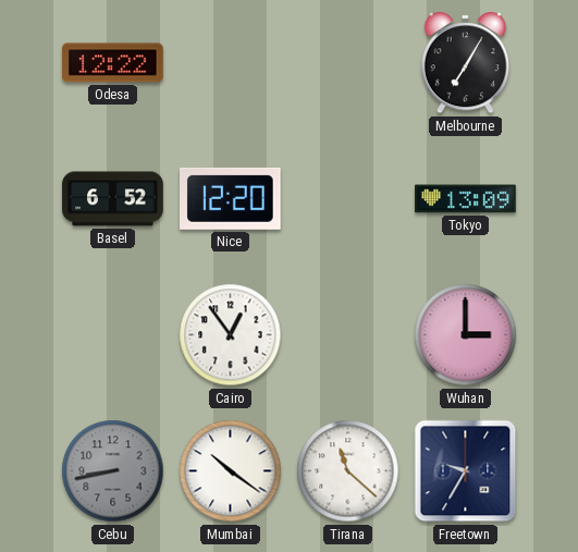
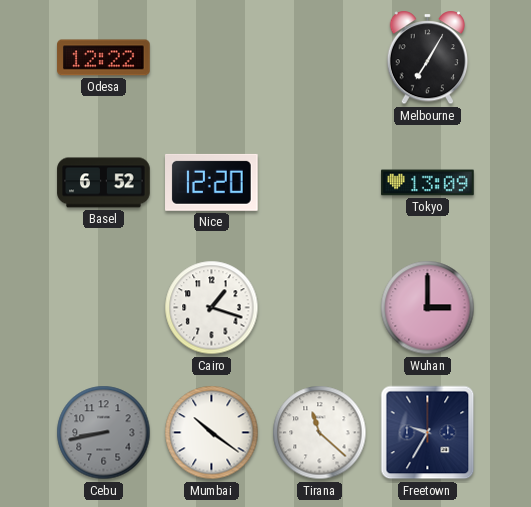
Cairo: 12:54 -> 1:18 (212, 308)
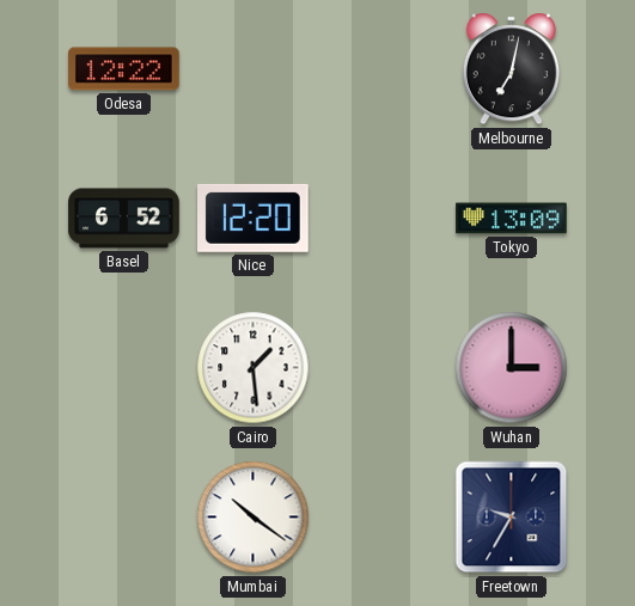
Melbourne: 7:05 -> 7:02 (512, 69)
Cairo: 1:18 -> 1:29 (254, 368)
Cebu: 8:43 -> none (104, 433)
Tirana: 11:22 -> none (320, 433)
